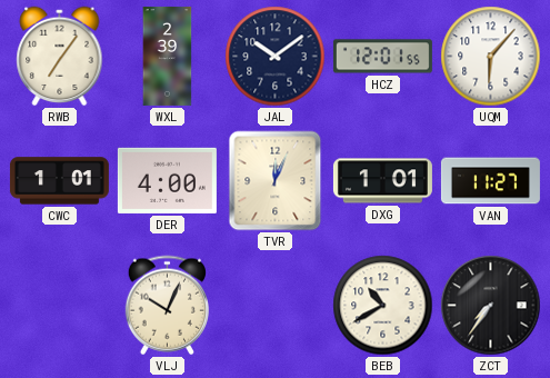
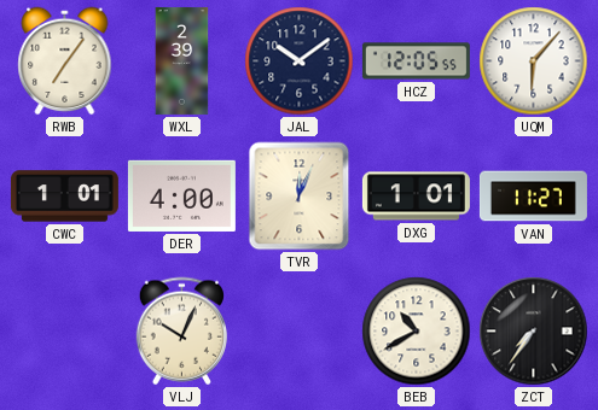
HCZ: 12:01 -> 12:05 (416, 61)
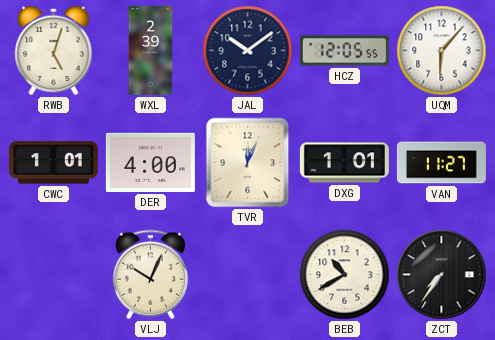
RWB: 7:06 -> 5:03 (54, 51)
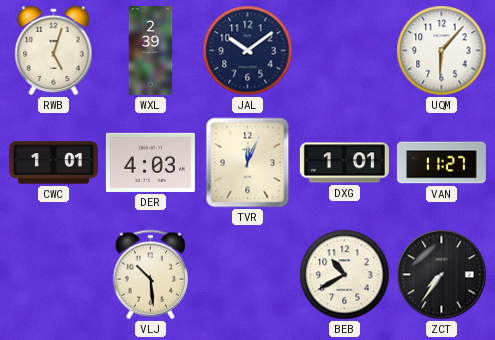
HCZ: 12:05 -> none (344, 51)
DER: 4:00 -> 4:03 (150, 162)
VLJ: 10:04 -> 10:29 (150, 275)
